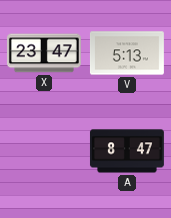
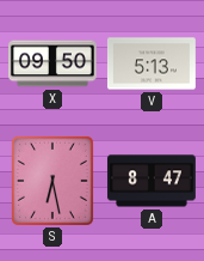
X: 23:47 -> 09:50 (52, 63)
S: none -> 6:28 (52, 181)
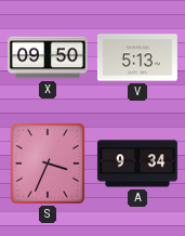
S: 6:28 -> 3:34 (48, 163)
A: 8:47 -> 9:34 (137, 163)
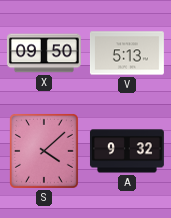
S: 3:34 -> 4:08 (44, 151)
A: 9:34 -> 9:32 (127, 151)
